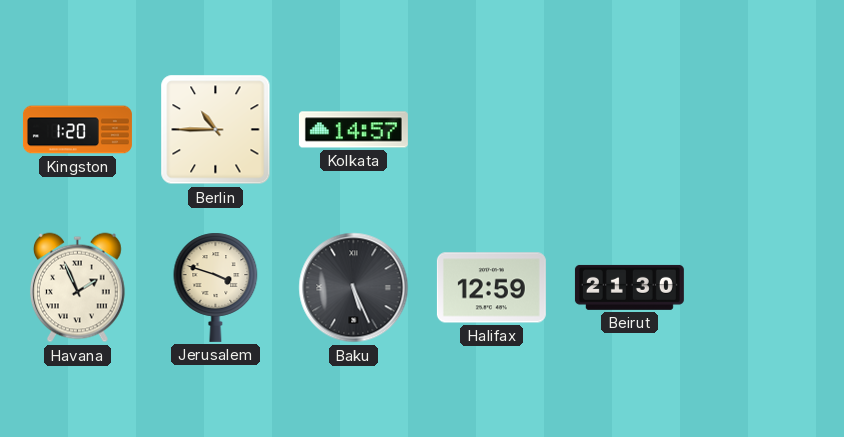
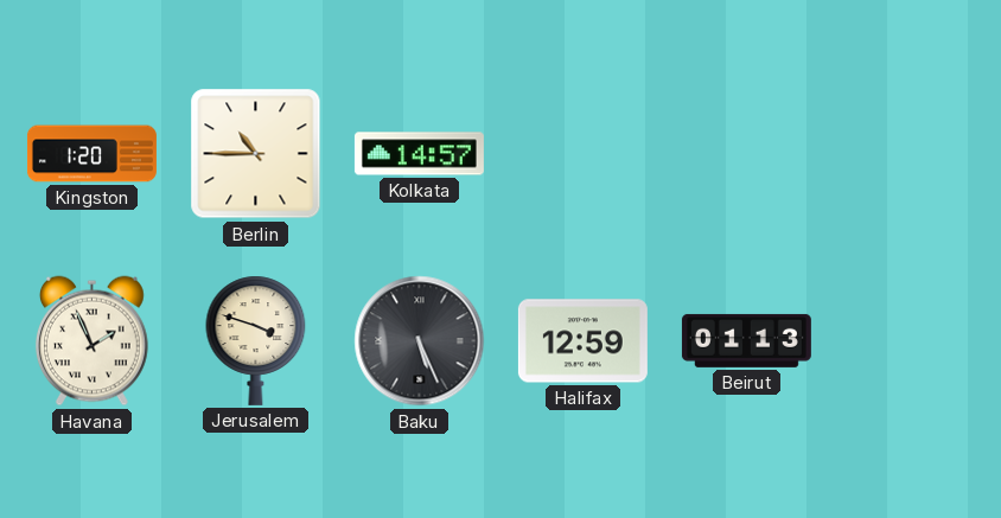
Beirut: 21:30 -> 01:13 (746, 340)
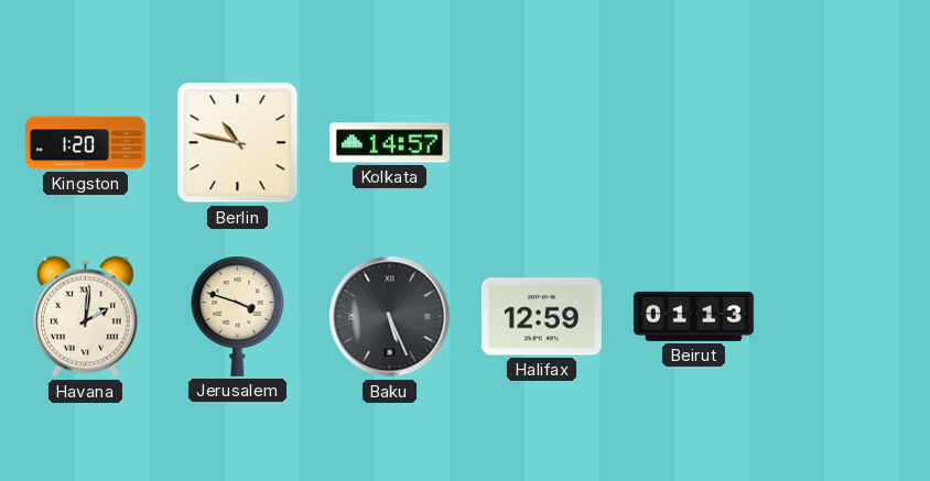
Berlin: 10:45 -> 10:47 (238, 143)
Havana: 1:56 -> 2:01 (85, 317)
